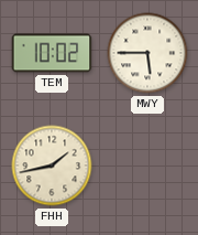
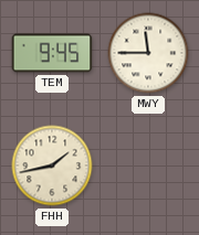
TEM: 10:02 -> 9:45 (52, 53)
MWY: 5:45 -> 11:45 (148, 53)
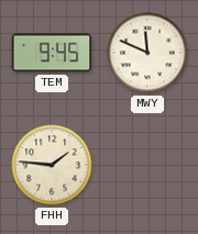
MWY: 11:45 -> 11:49 (147, 53)
FHH: 1:43 -> 1:46 (52, 165)
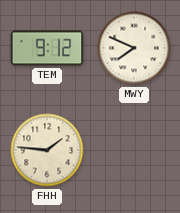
TEM: 9:45 -> 9:12 (47, 48)
MWY: 11:49 -> 7:49 (134, 48)
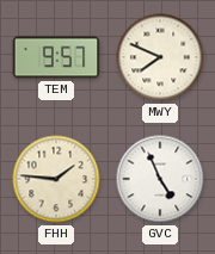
TEM: 9:12 -> 9:57 (56, 57)
GVC: none -> 4:56 (160, 179)
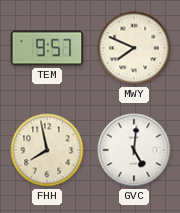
FHH: 1:46 -> 7:58 (47, 150)
GVC: 4:56 -> 5:01 (134, 150)
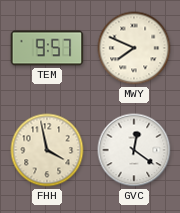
FHH: 7:58 -> 3:58 (47, 150)
GVC: 5:01 -> 12:21 (134, 150)
